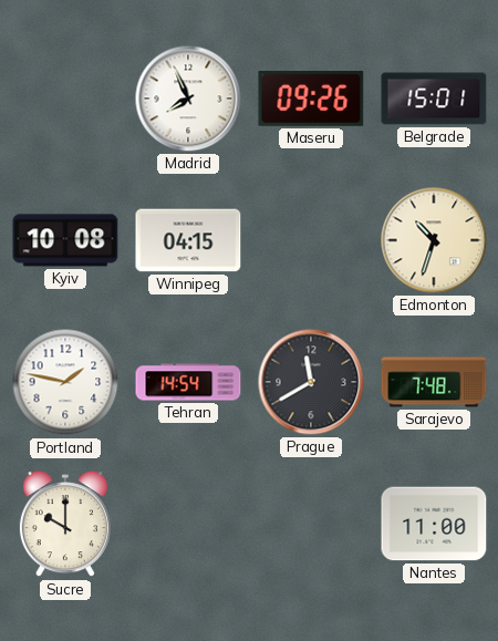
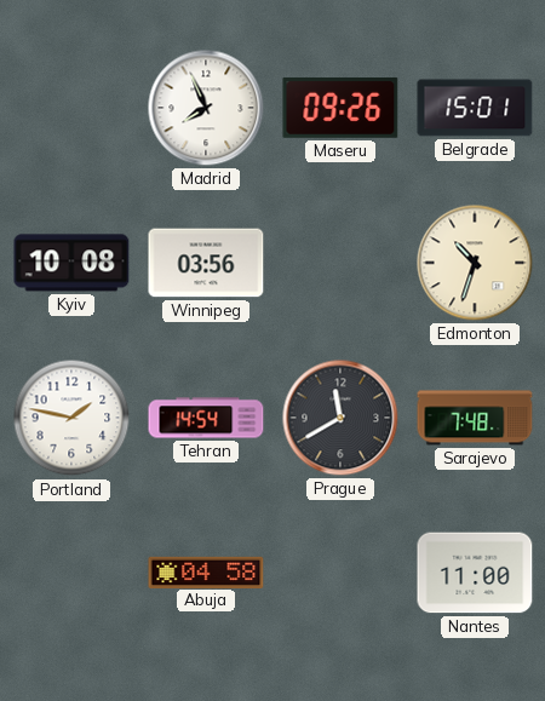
Winnipeg: 04:15 -> 03:56 (206, 263)
Sucre: 10:00 -> none (65, 525)
Abuja: none -> 04:58 (206, 571)
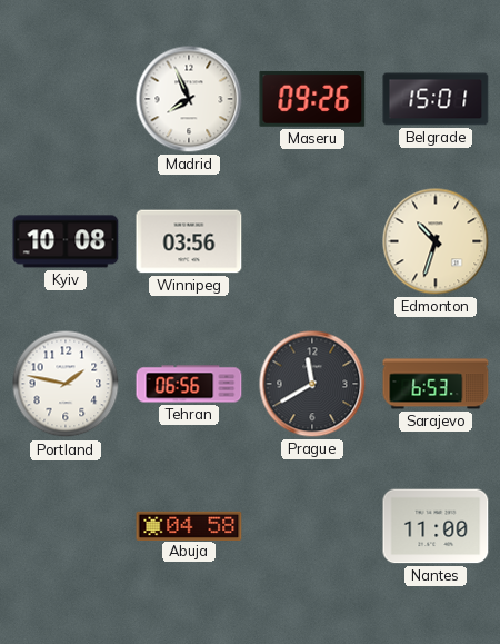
Tehran: 14:54 -> 06:56 (189, 384)
Sarajevo: 7:48 -> 6:53 (436, 384)
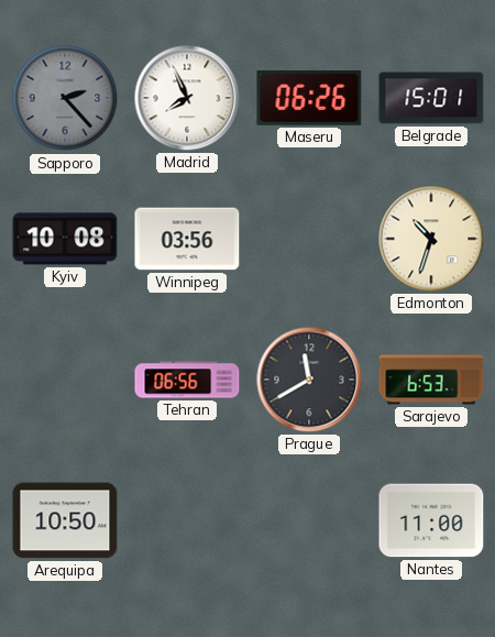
Sapporo: none -> 2:23 (65, 98)
Maseru: 09:26 -> 06:26 (309, 98)
Portland: 1:47 -> none (66, 384)
Arequipa: none -> 10:50 (65, 520)
Abuja: 04:58 -> none (189, 525)
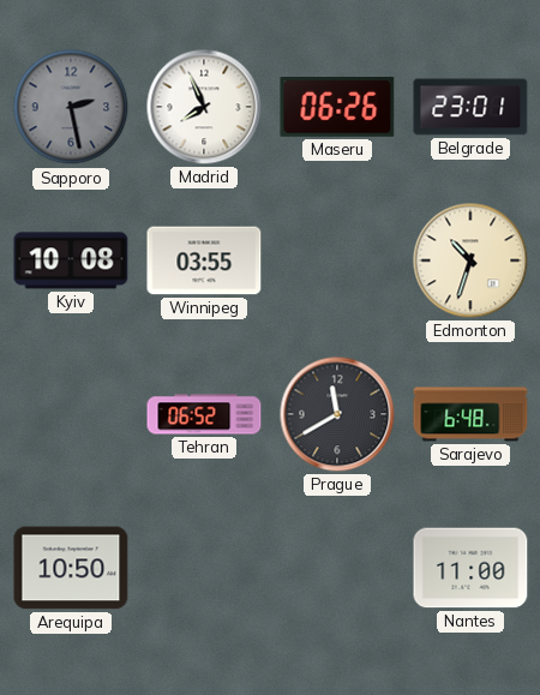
Sapporo: 2:23 -> 2:28 (71, 107)
Belgrade: 15:01 -> 23:01 (470, 107)
Winnipeg: 03:56 -> 03:55 (204, 260)
Tehran: 06:56 -> 06:52 (204, 414)
Sarajevo: 6:53 -> 6:48 (470, 414)
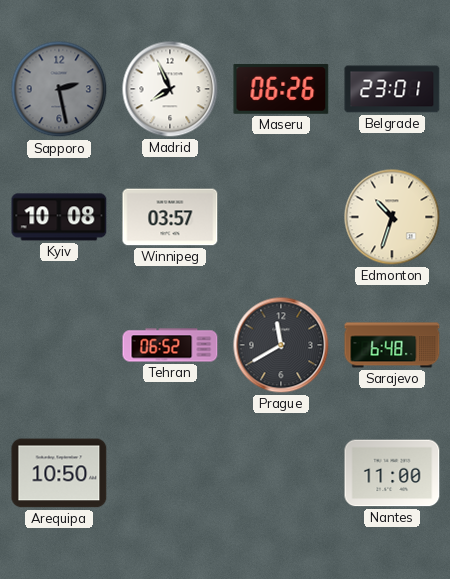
Winnipeg: 03:55 -> 03:57 (170, 217)
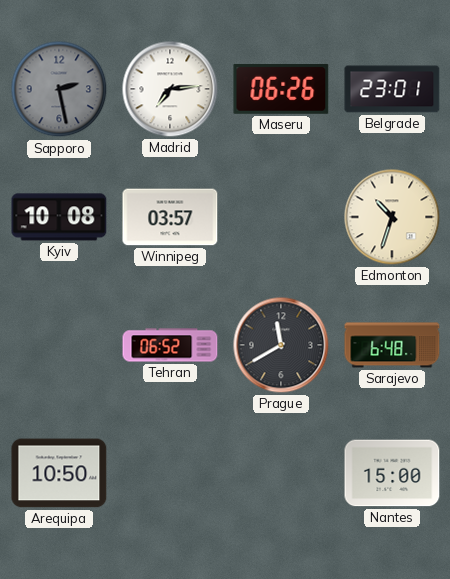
Madrid: 7:56 -> 7:14 (170, 89)
Nantes: 11:00 -> 15:00 (392, 473)
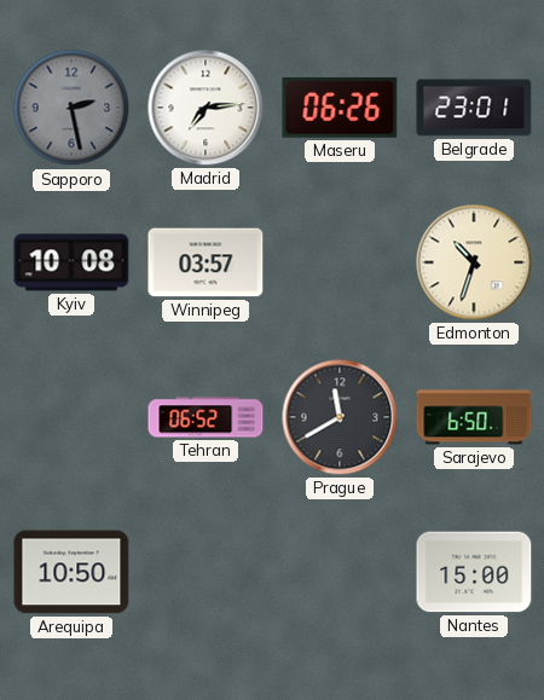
Sarajevo: 6:48 -> 6:50 (474, 417)
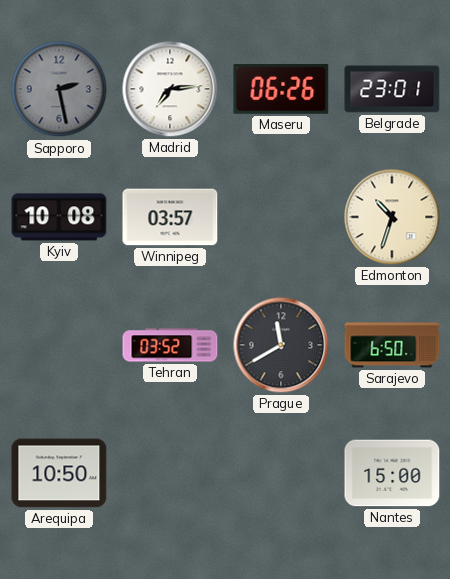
Tehran: 06:52 -> 03:52 (170, 345)
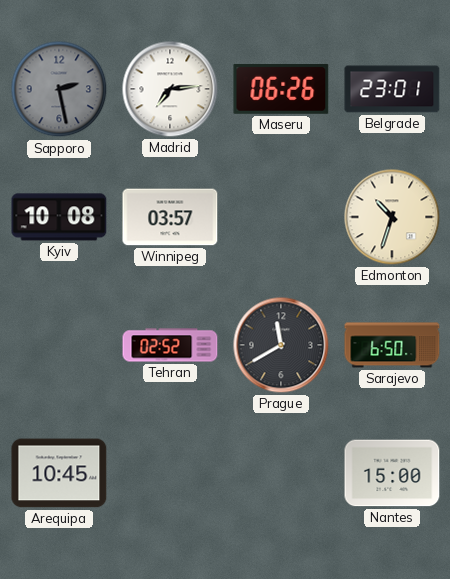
Tehran: 03:52 -> 02:52 (170, 345)
Arequipa: 10:50 -> 10:45 (59, 473)
